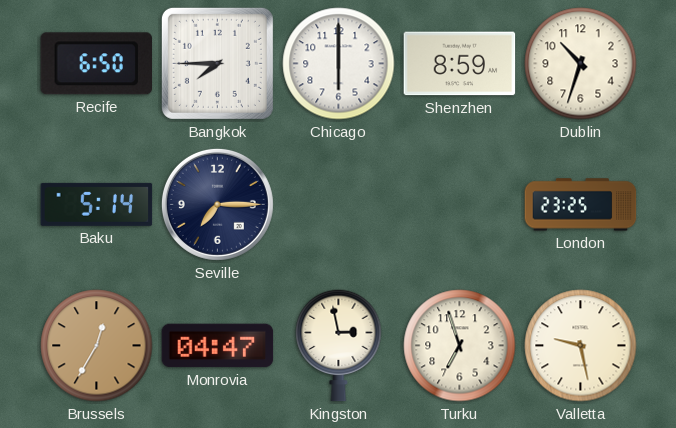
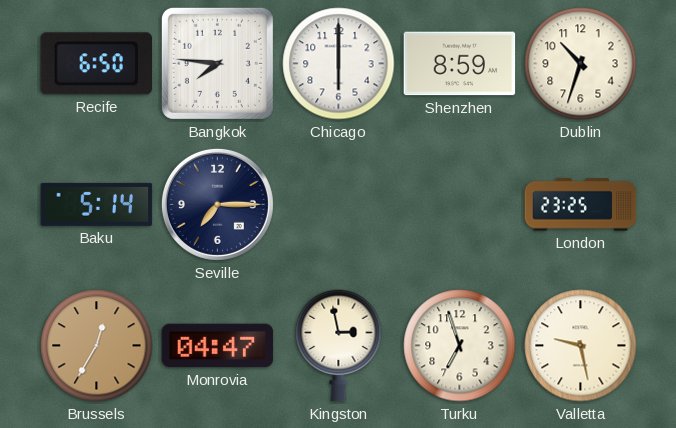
Bangkok: 7:45 -> 7:46 (217, 63)
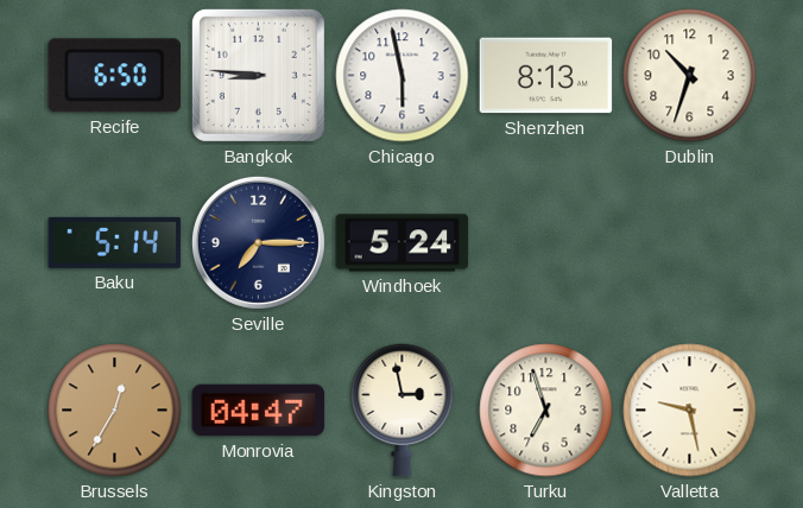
Bangkok: 7:46 -> 8:46 (258, 75)
Chicago: 6:00 -> 5:58 (403, 76)
Shenzhen: 8:59 -> 8:13 (546, 76)
Windhoek: none -> 5:24 (403, 243)
London: 23:25 -> none (581, 205)
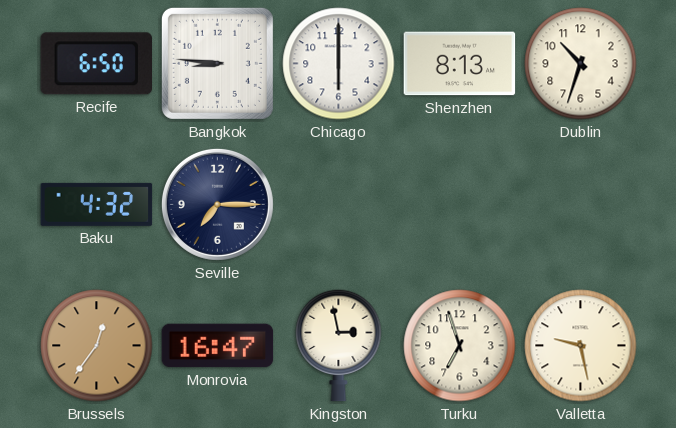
Chicago: 5:58 -> 6:00 (339, 64)
Baku: 5:14 -> 4:32 (97, 204)
Windhoek: 5:24 -> none (403, 243)
Brussels: 12:35 -> 12:36 (97, 346)
Monrovia: 04:47 -> 16:47 (218, 346)
